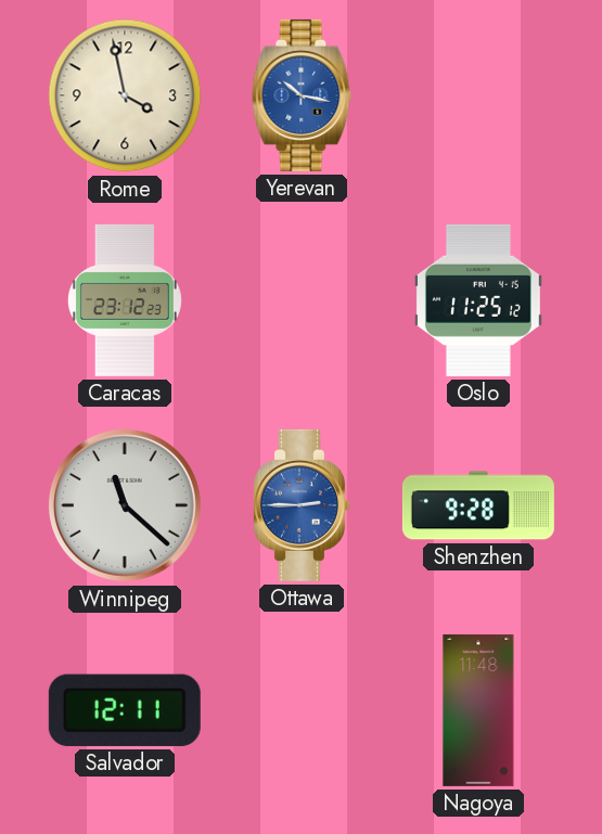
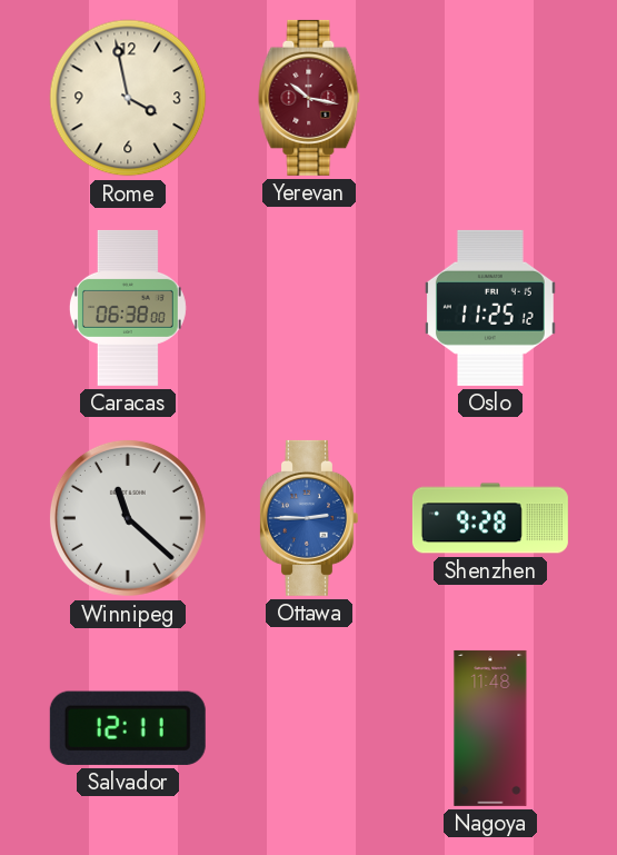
Yerevan dial: blue -> burgundy (309, 98)
Caracas: 23:12 -> 06:38 (128, 308)
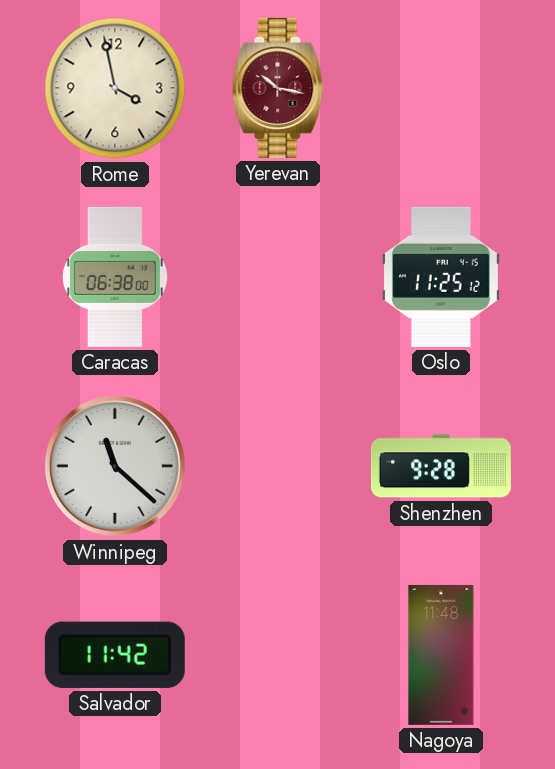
Ottawa: 2:45 -> none (308, 518)
Salvador: 12:11 -> 11:42 (115, 655)
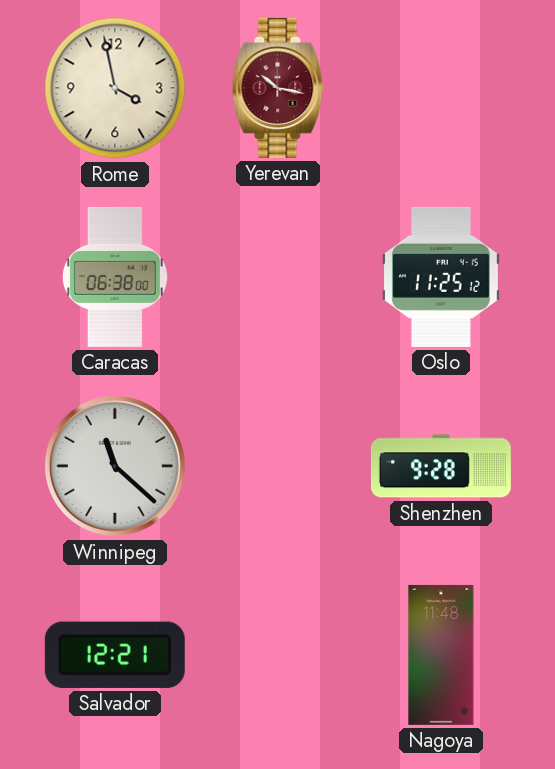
Salvador: 11:42 -> 12:21 (115, 655)
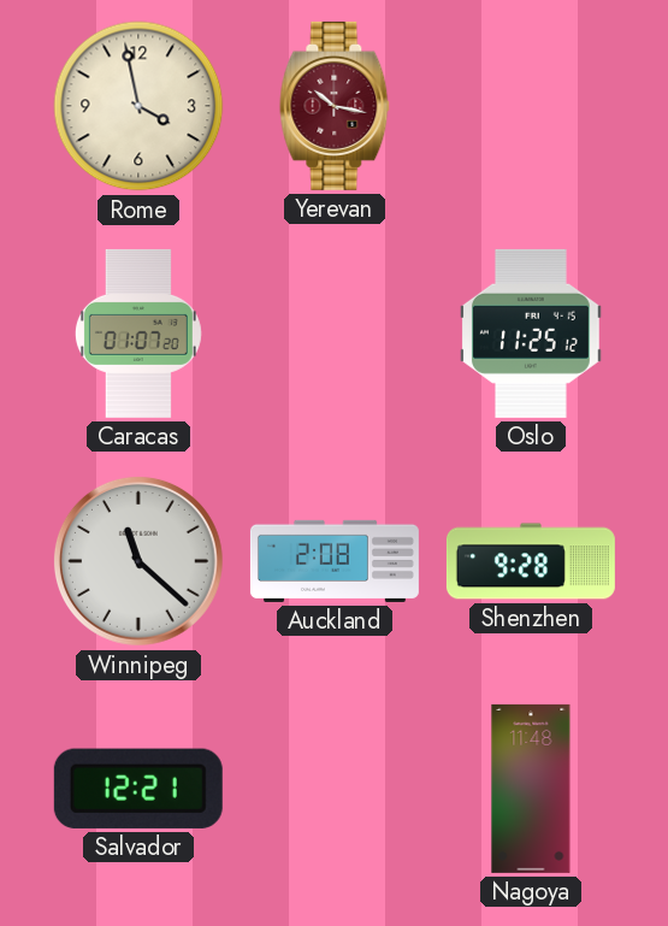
Caracas: 06:38 -> 01:07 (138, 334)
Auckland: none -> 2:08 (335, 561)
